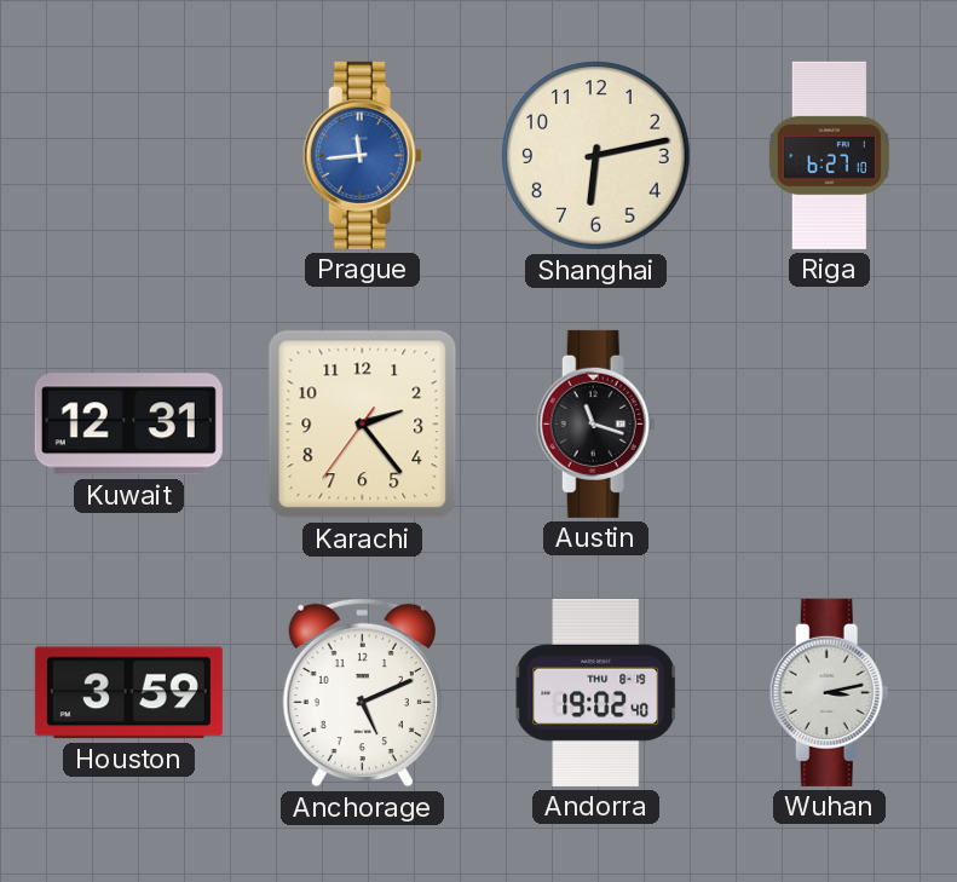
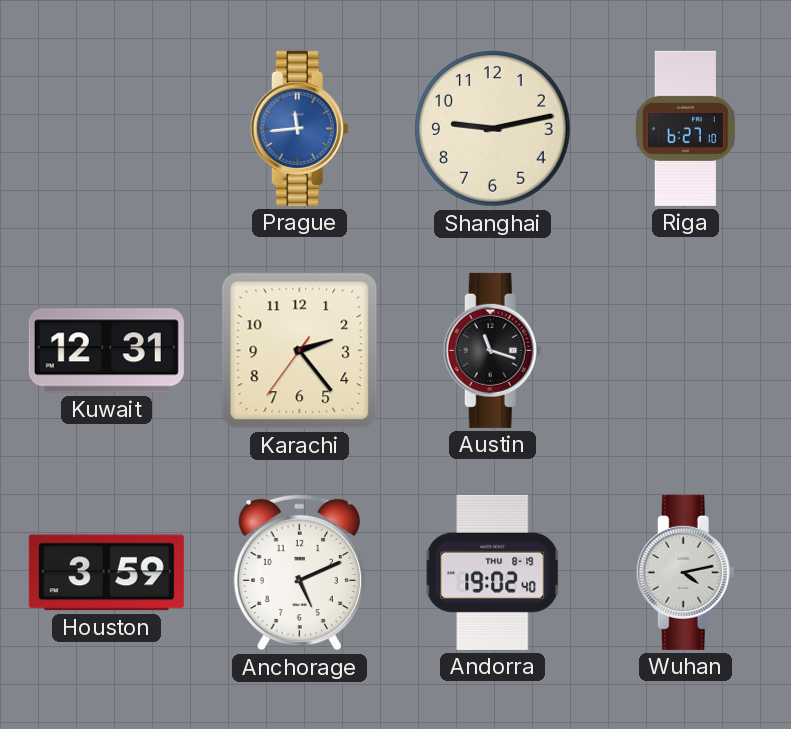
Shanghai: 6:13 -> 9:13 (493, 129)
Wuhan: 3:13 -> 4:13 (685, 572)
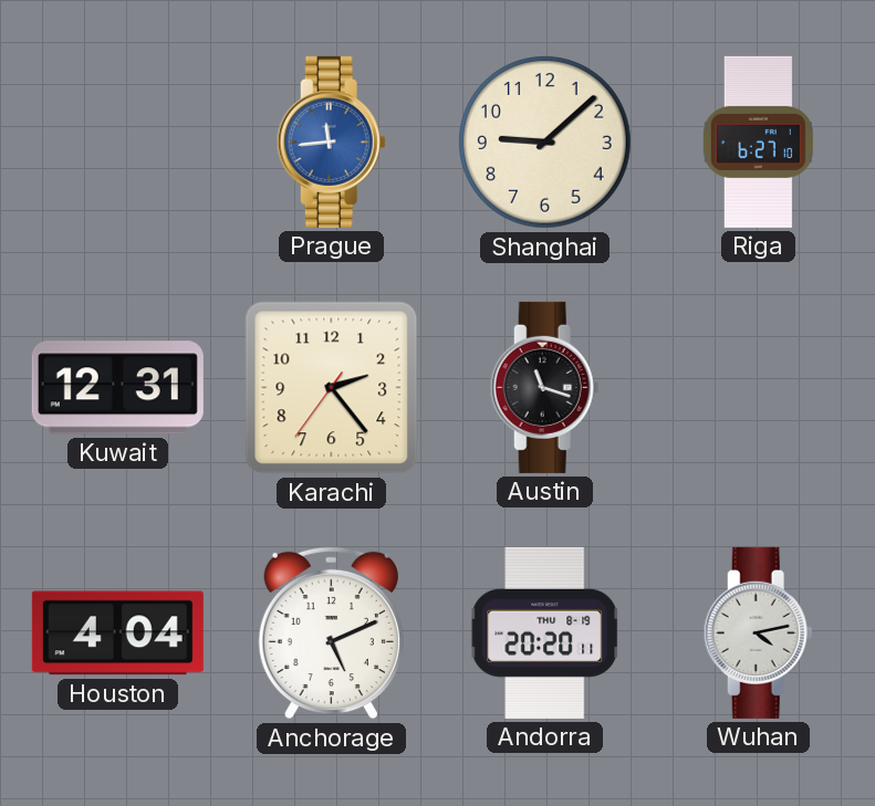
Shanghai: 9:13 -> 9:08 (545, 143)
Houston: 3:59 -> 4:04 (117, 634)
Andorra: 19:02 -> 20:20 (545, 632)
